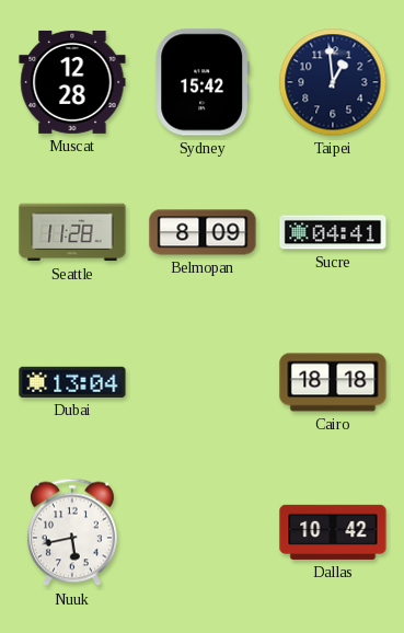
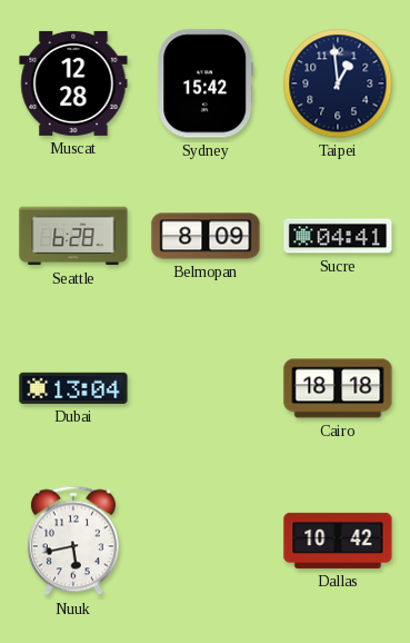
Seattle: 11:28 -> 6:28 (73, 236)
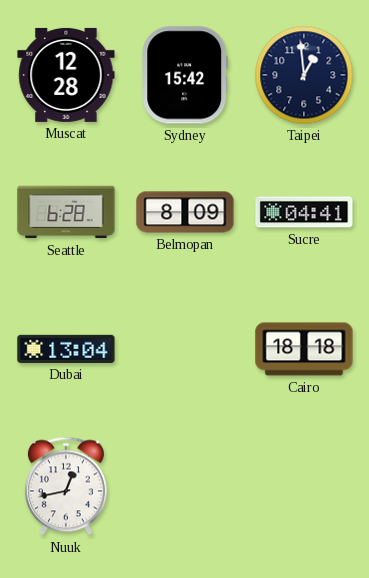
Nuuk: 5:43 -> 12:43 (66, 486)
Dallas: 10:42 -> none (338, 541)
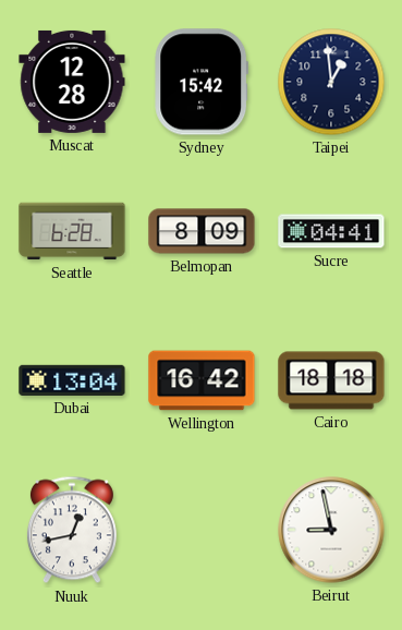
Wellington: none -> 16:42 (202, 380)
Beirut: none -> 8:58 (331, 530)
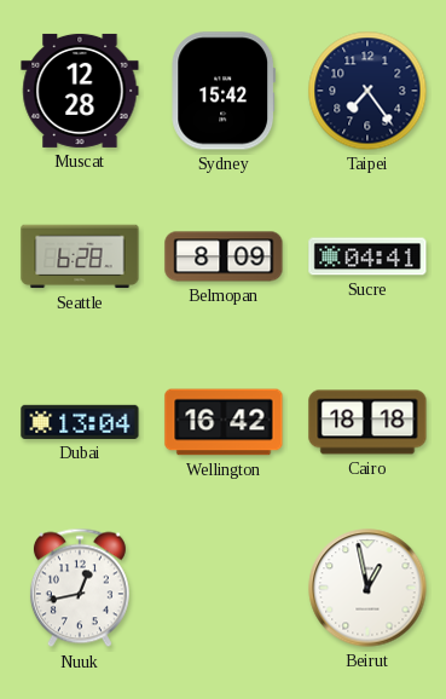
Taipei: 12:59 -> 7:24 (367, 91)
Beirut: 8:58 -> 12:58 (367, 588)
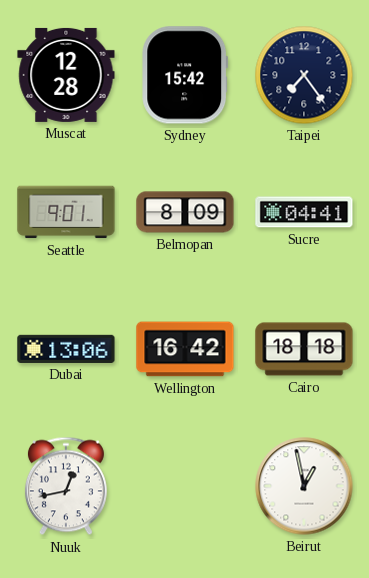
Seattle: 6:28 -> 9:01 (66, 212)
Dubai: 13:04 -> 13:06 (66, 349)
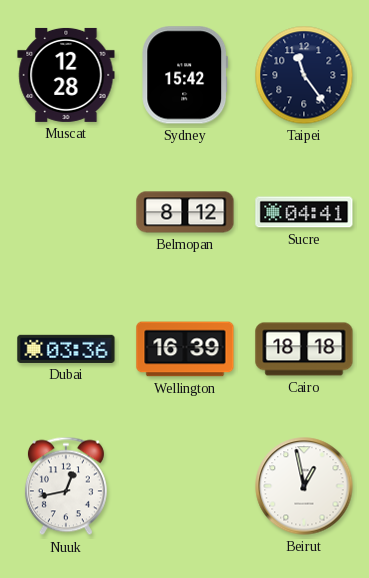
Taipei: 7:24 -> 11:24 (304, 75)
Seattle: 9:01 -> none (66, 212)
Belmopan: 8:09 -> 8:12 (185, 212)
Dubai: 13:06 -> 03:36 (66, 349)
Wellington: 16:42 -> 16:39 (185, 349)
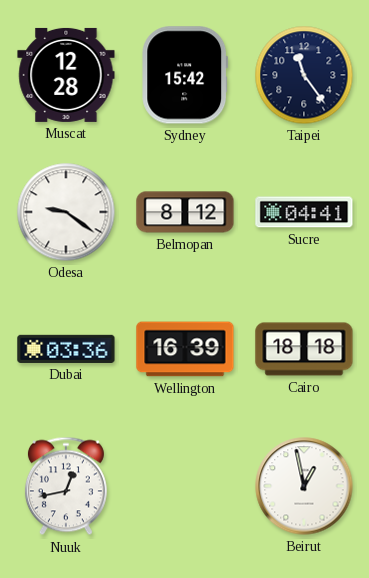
Odesa: none -> 9:21 (66, 212)
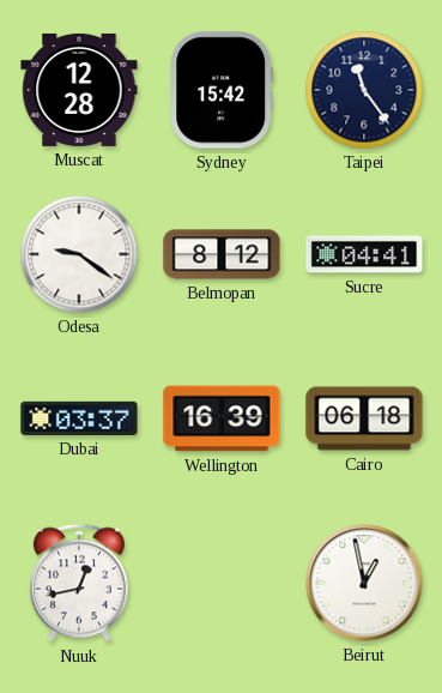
Dubai: 03:36 -> 03:37 (79, 418)
Cairo: 18:18 -> 06:18 (364, 418)
